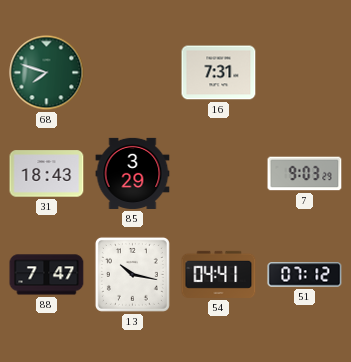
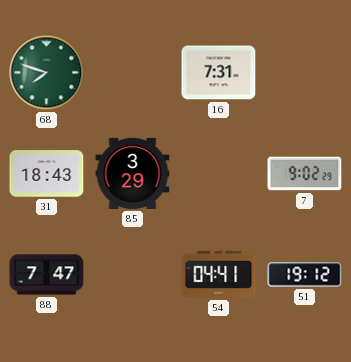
7: 9:03 -> 9:02 (305, 174)
13: 10:17 -> none (132, 274)
51: 07:12 -> 19:12 (305, 275)
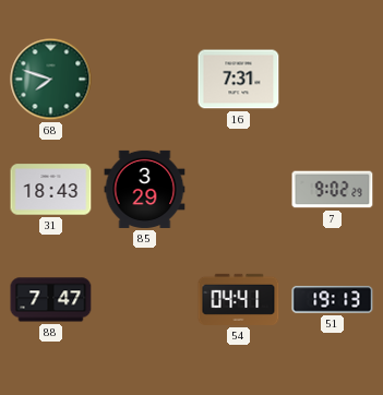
51: 19:12 -> 19:13 (333, 300)
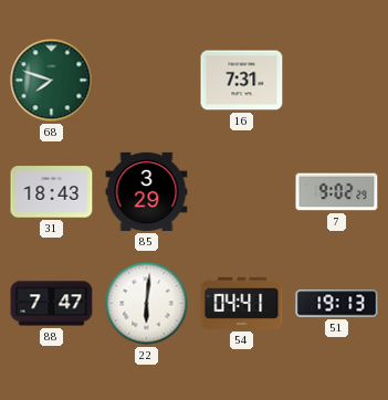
22: none -> 6:01 (147, 304)
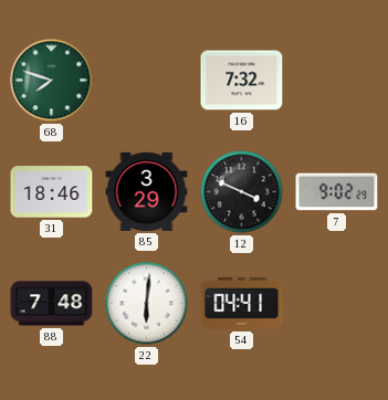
16: 7:31 -> 7:32 (242, 81)
31: 18:43 -> 18:46 (52, 192)
12: none -> 3:49 (242, 192)
88: 7:47 -> 7:48 (52, 304)
51: 19:13 -> none (337, 304)
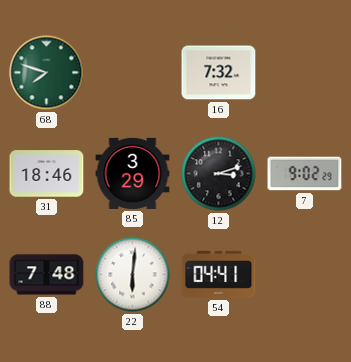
12: 3:49 -> 3:12 (219, 174)
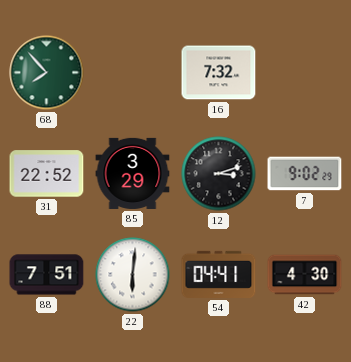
68: 7:48 -> 7:53 (47, 73)
31: 18:46 -> 22:52 (47, 174)
88: 7:48 -> 7:51 (47, 275)
42: none -> 4:30 (305, 275)
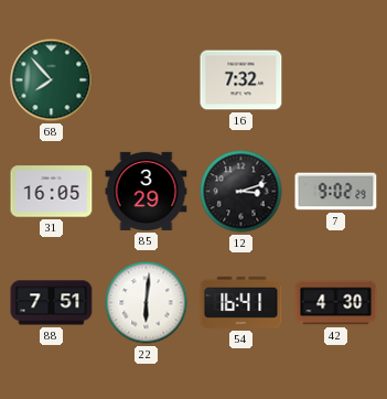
31: 22:52 -> 16:05 (52, 192)
54: 04:41 -> 16:41 (241, 302)
